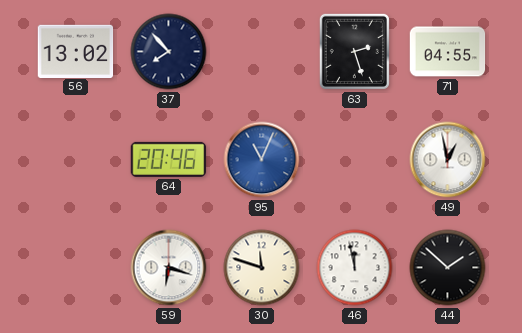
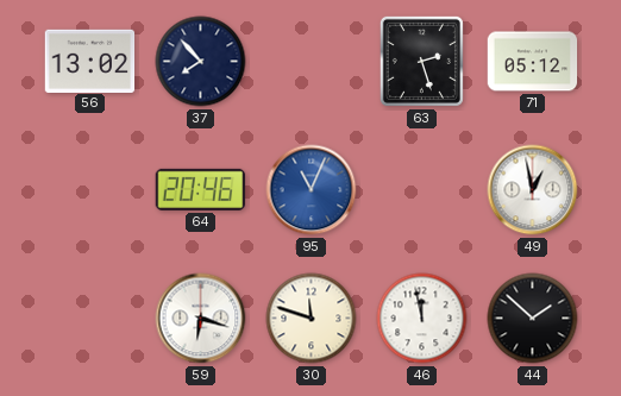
71: 04:55 -> 05:12 (533, 62)
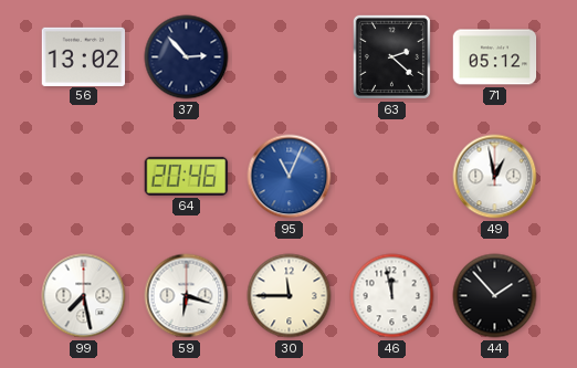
37: 7:53 -> 2:53 (187, 57)
63: 2:27 -> 2:22 (391, 56)
99: none -> 7:28 (84, 296)
30: 11:48 -> 11:45 (290, 296)
44: 1:52 -> 1:53 (495, 296)
